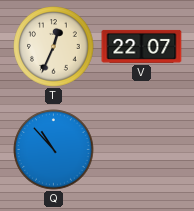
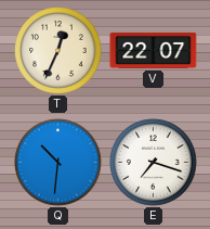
Q: 10:53 -> 10:31 (58, 163)
E: none -> 7:18 (154, 163)
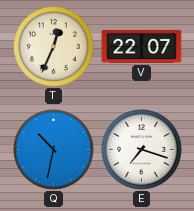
Q: 10:31 -> 10:32 (54, 150)
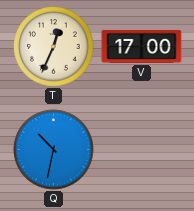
V: 22:07 -> 17:00 (142, 46)
E: 7:18 -> none (142, 150)
